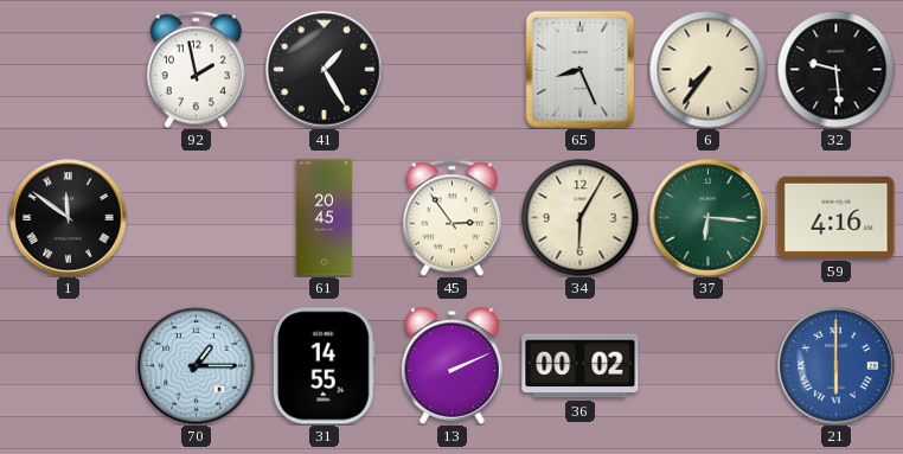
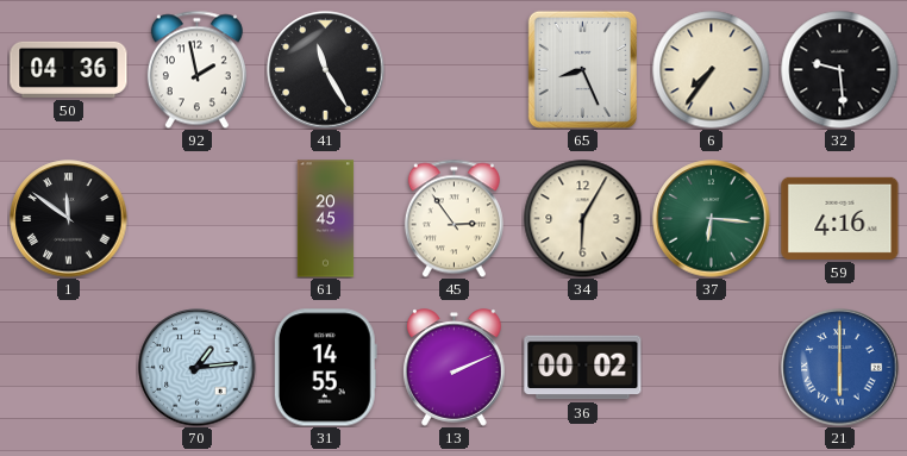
50: none -> 04:36 (69, 69)
41: 1:25 -> 11:25 (326, 70)
70: 1:15 -> 1:14 (198, 368)
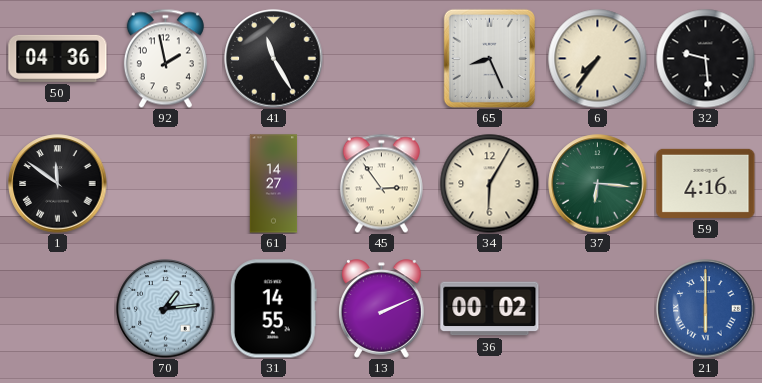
61: 20:45 -> 14:27 (274, 184)
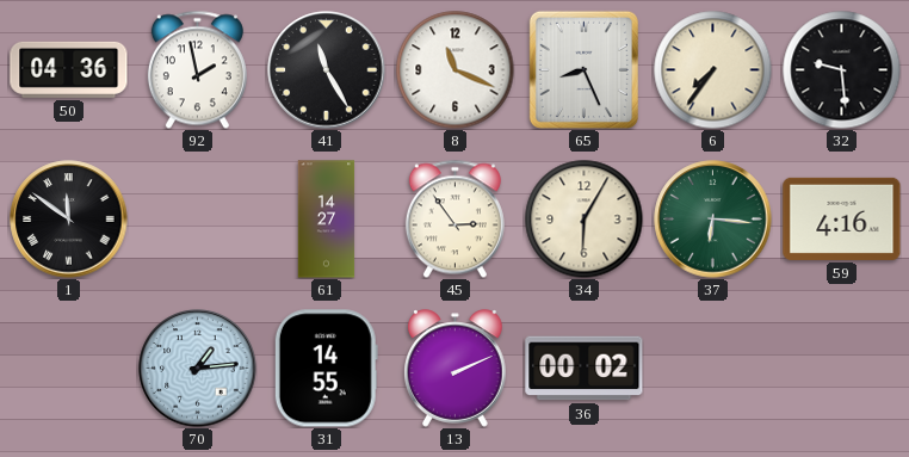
8: none -> 11:19 (456, 70)
21: 6:00 -> none (706, 309)
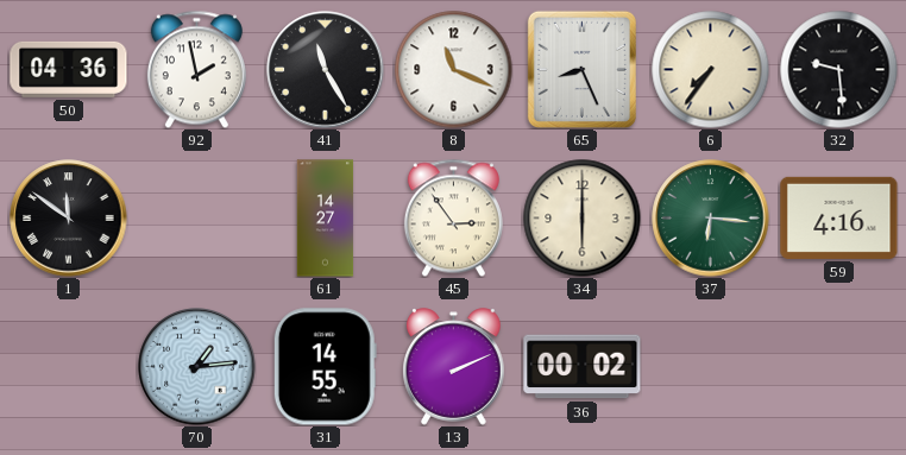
34: 6:05 -> 6:00 (583, 219)
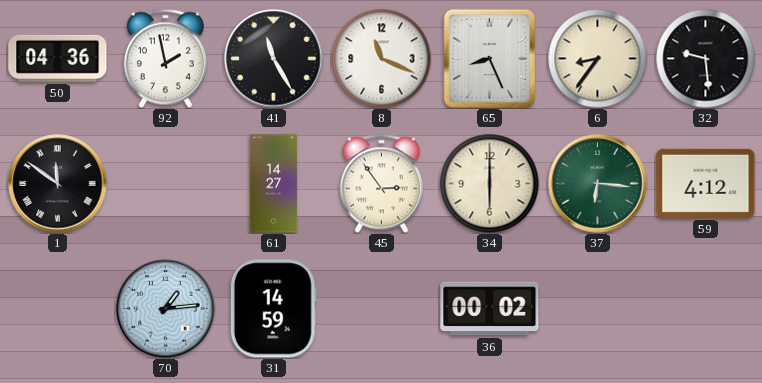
6: 7:36 -> 8:36 (598, 59)
59: 4:16 -> 4:12 (706, 183)
31: 14:55 -> 14:59 (273, 309)
13: 2:11 -> none (454, 367)
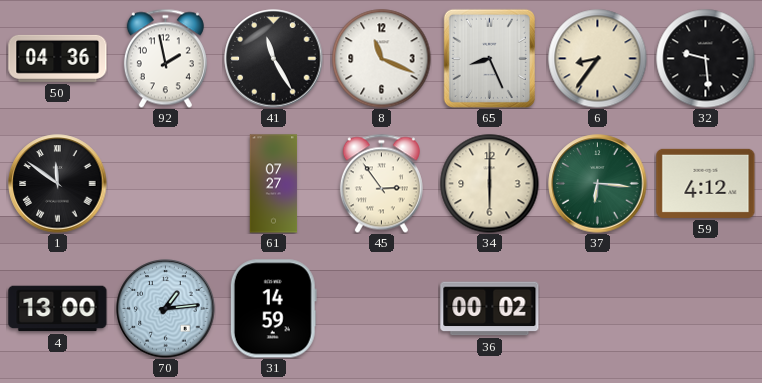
61: 14:27 -> 07:27 (274, 184)
4: none -> 13:00 (58, 309)
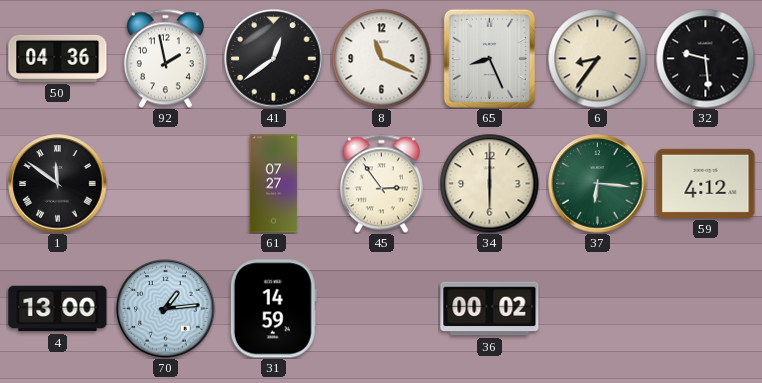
41: 11:25 -> 12:39 (274, 59)
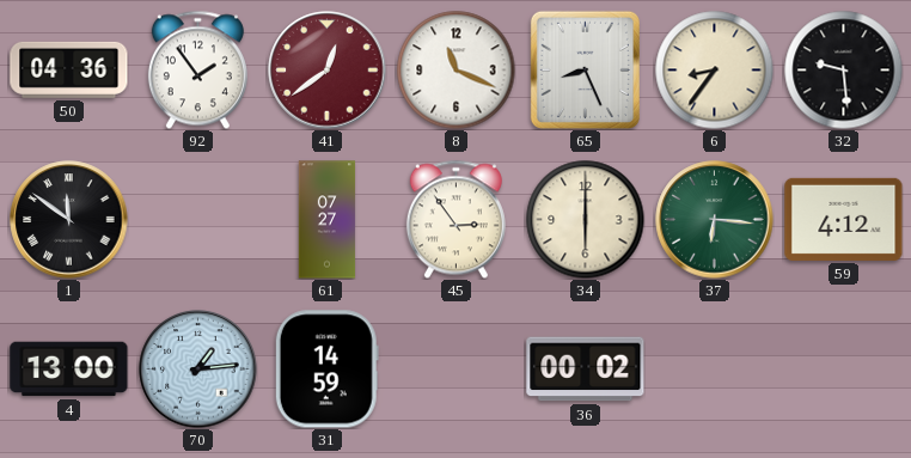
92: 1:58 -> 1:54 (197, 69)
41 dial: black -> burgundy (328, 71)
